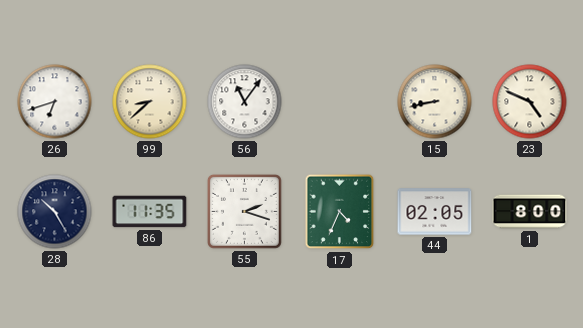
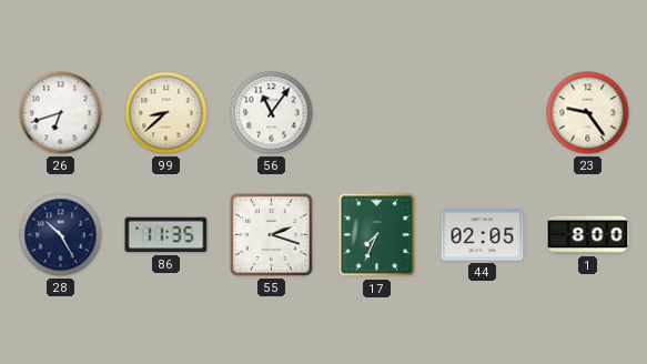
15: 8:43 -> none (435, 102)
23: 4:49 -> 9:24 (588, 113)
17: 4:34 -> 7:34 (377, 235)
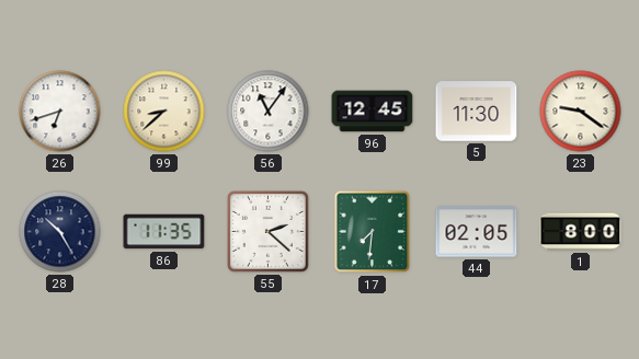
96: none -> 12:45 (373, 112)
5: none -> 11:30 (477, 112)
23: 9:24 -> 9:21 (581, 112)
55: 2:18 -> 2:22 (267, 231)
17: 7:34 -> 7:31 (373, 232)
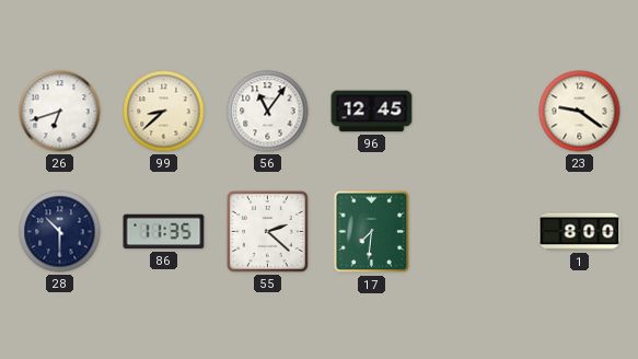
5: 11:30 -> none (477, 112)
28: 10:25 -> 10:30 (60, 232)
44: 02:05 -> none (477, 232)
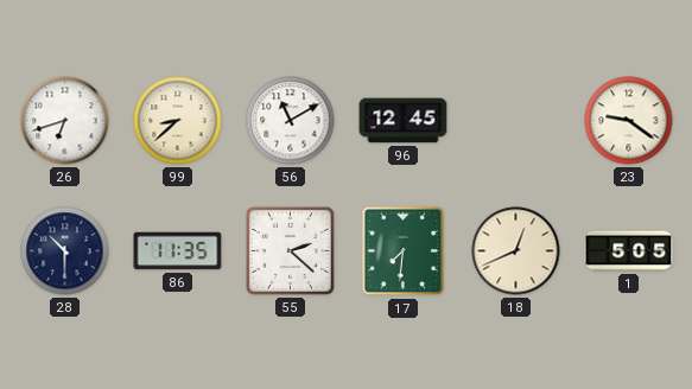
56: 11:06 -> 11:10 (291, 121)
18: none -> 12:41 (516, 251)
1: 8:00 -> 5:05 (629, 251)
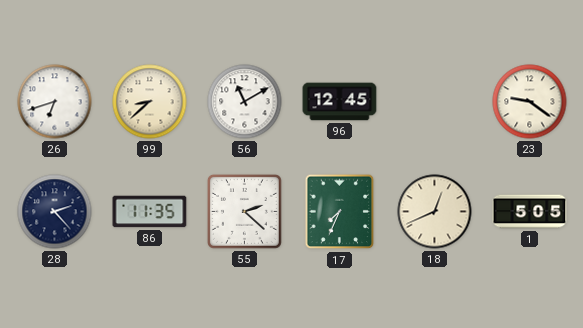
28: 10:30 -> 2:23 (55, 212)
17: 7:31 -> 7:34 (340, 212)
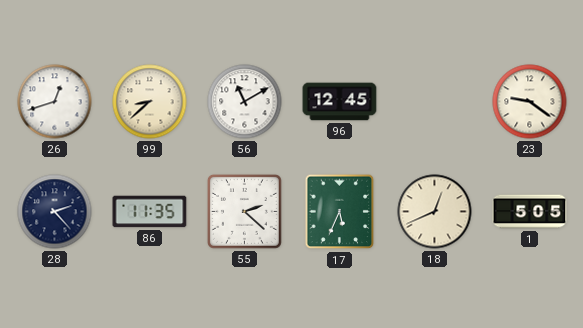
26: 6:42 -> 12:42 (55, 102)
17: 7:34 -> 5:34 (340, 212)
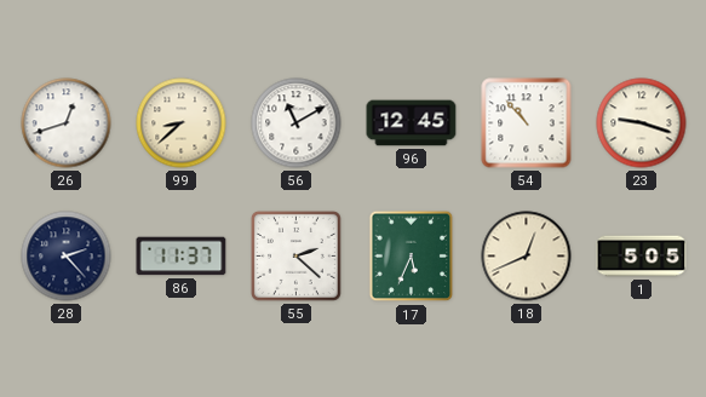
54: none -> 10:53 (527, 123)
23: 9:21 -> 9:18 (642, 123)
86: 11:35 -> 11:37 (182, 257)
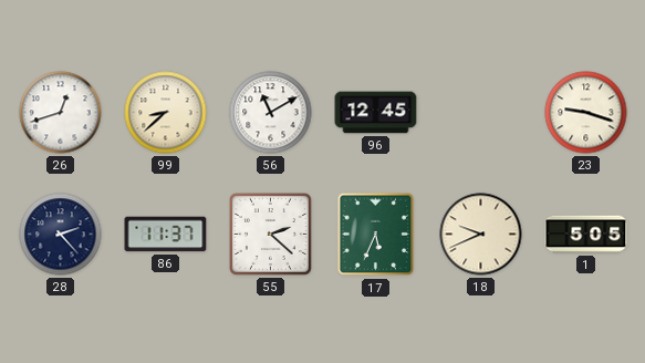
54: 10:53 -> none (527, 123)
18: 12:41 -> 9:41 (481, 235)
